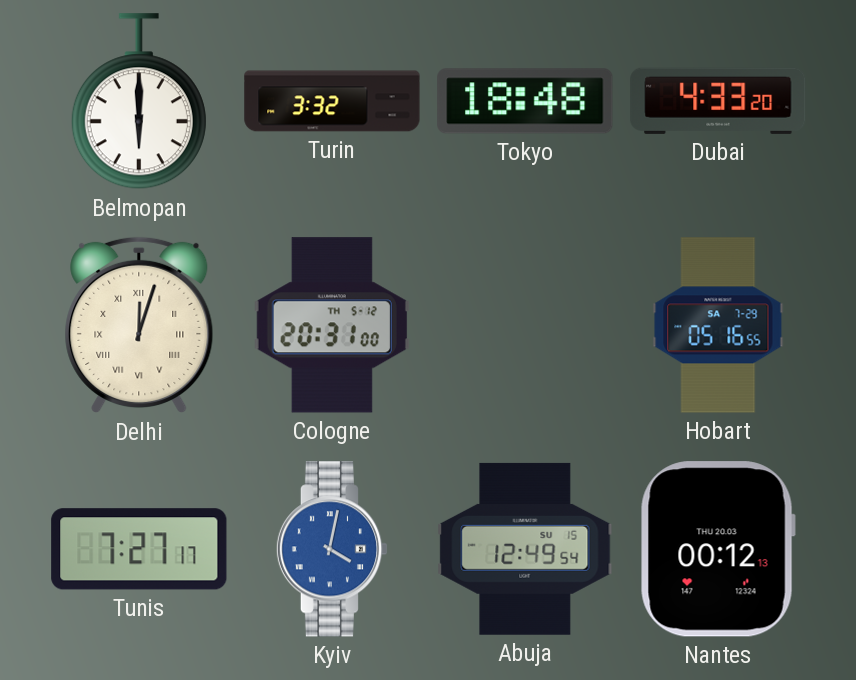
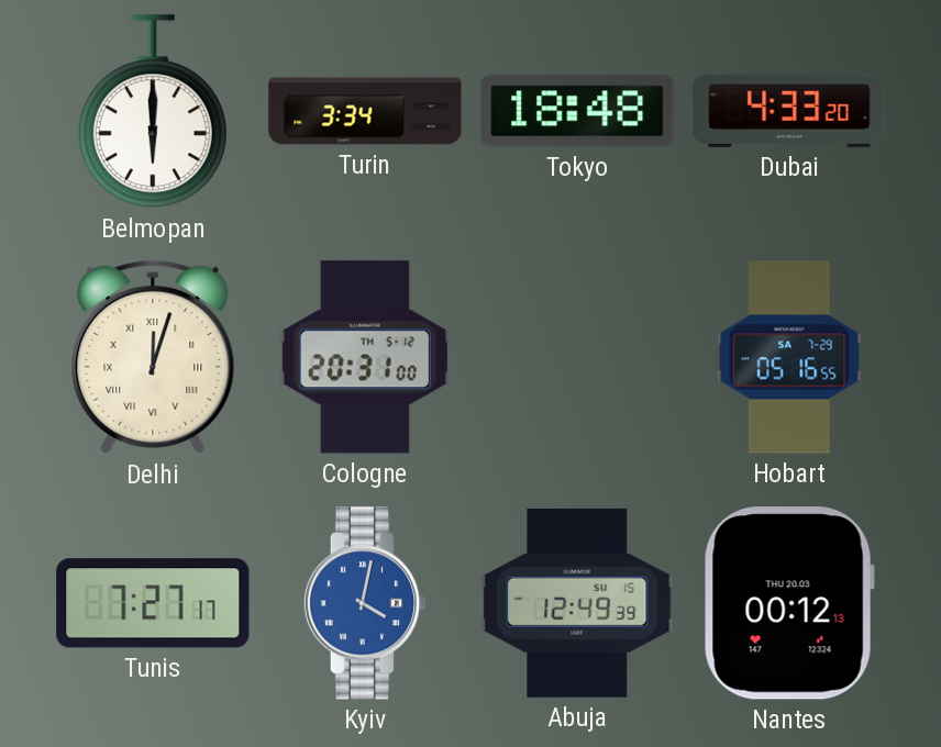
Turin: 3:32 -> 3:34 (365, 111)
Abuja: 12:49:54 -> 12:49:39 (577, 603)
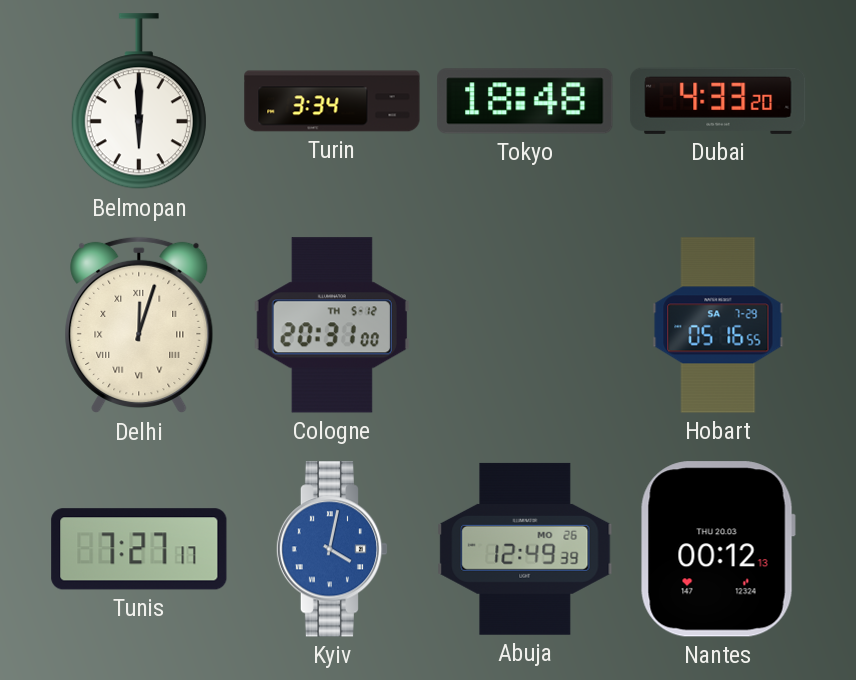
Abuja date: SU 15 -> MO 26 (525, 549)
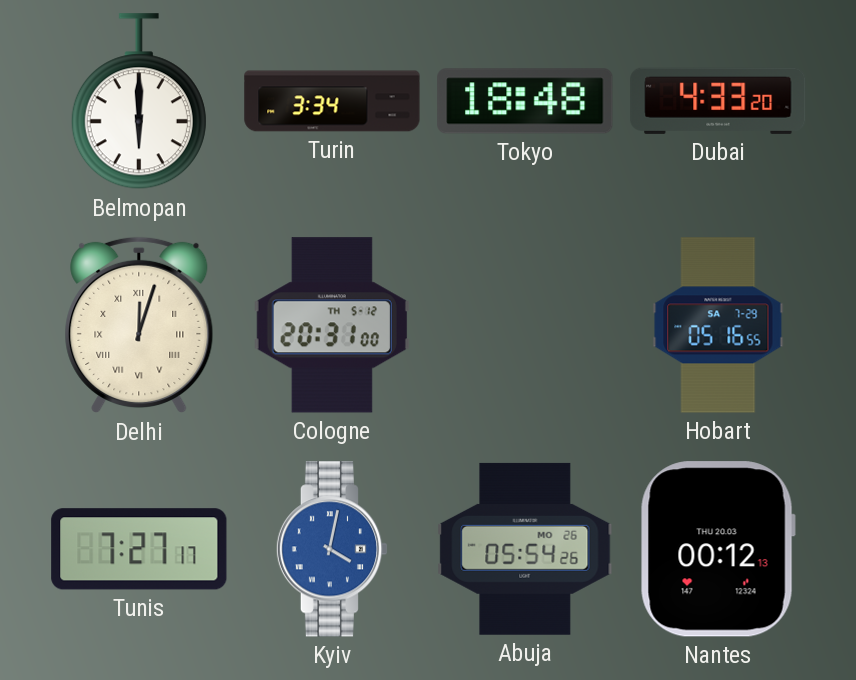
Abuja: 12:49 -> 05:54 (525, 549)
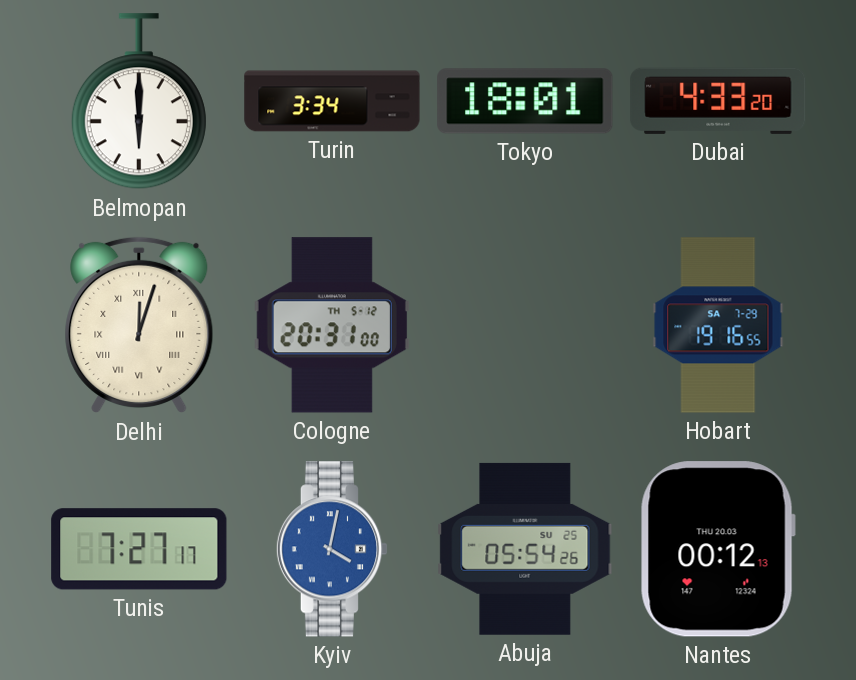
Tokyo: 18:48 -> 18:01 (525, 101)
Hobart: 05:16 -> 19:16 (718, 325)
Abuja date: MO 26 -> SU 25 (525, 549)
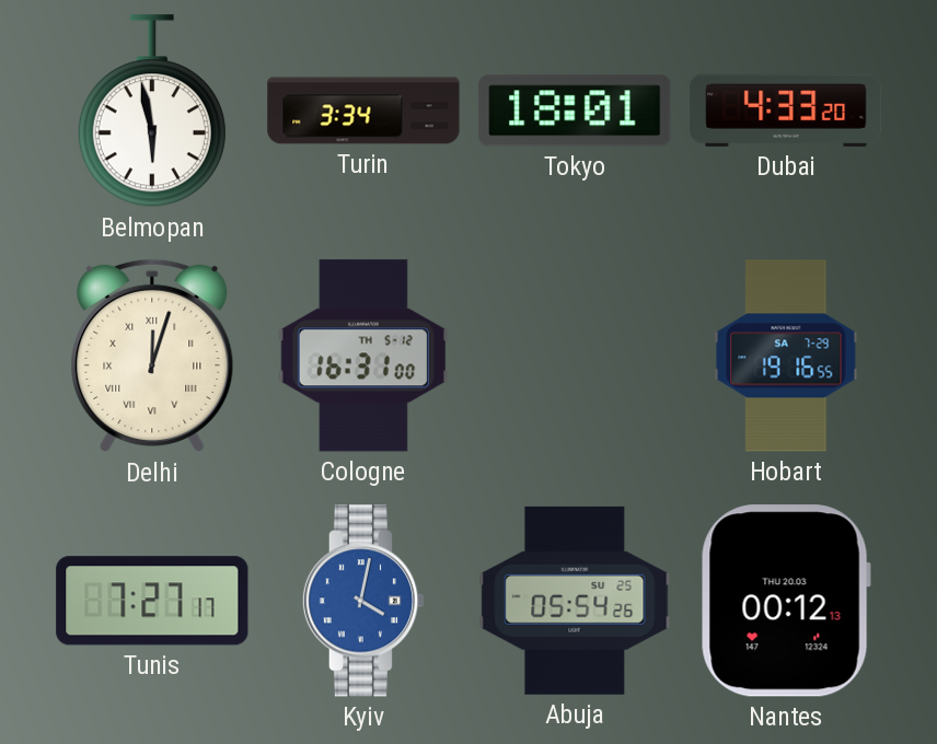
Belmopan: 6:00 -> 5:58 (152, 112)
Cologne: 20:31 -> 16:31 (363, 356)
